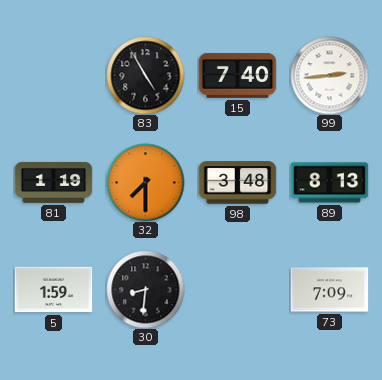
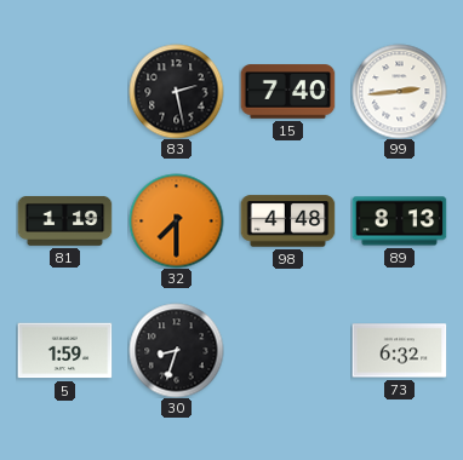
83: 4:55 -> 2:28 (176, 91)
98: 3:48 -> 4:48 (287, 222)
30: 8:31 -> 8:33 (176, 350)
73: 7:09 -> 6:32 (399, 351)
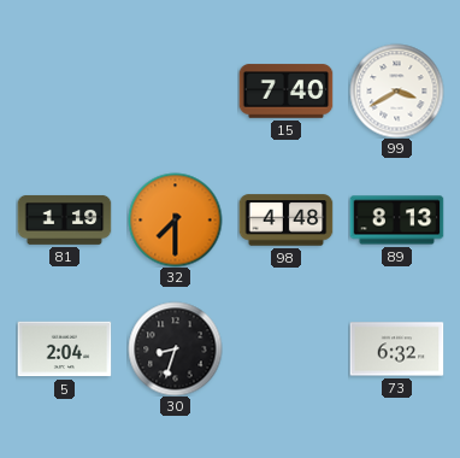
83: 2:28 -> none (176, 91)
99: 2:44 -> 3:40 (396, 90)
5: 1:59 -> 2:04 (64, 350)
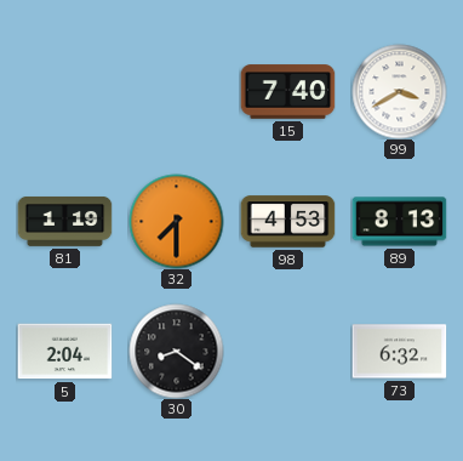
98: 4:48 -> 4:53 (287, 222)
30: 8:33 -> 8:21 (176, 351)
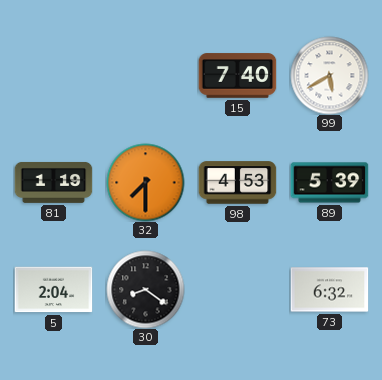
99: 3:40 -> 5:40 (329, 75)
89: 8:13 -> 5:39 (329, 183)
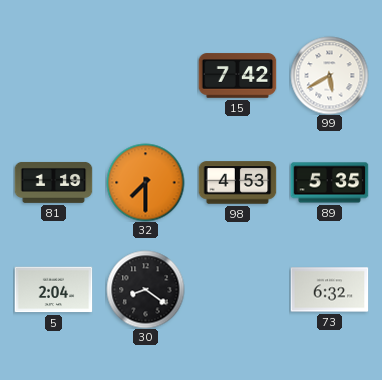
15: 7:40 -> 7:42 (237, 76)
89: 5:39 -> 5:35 (329, 183)
